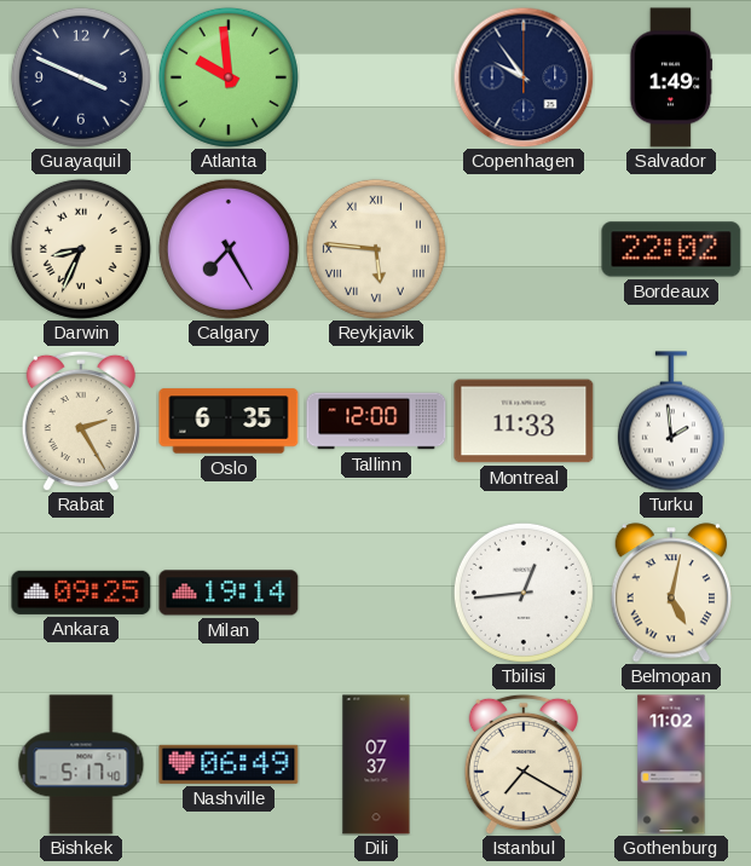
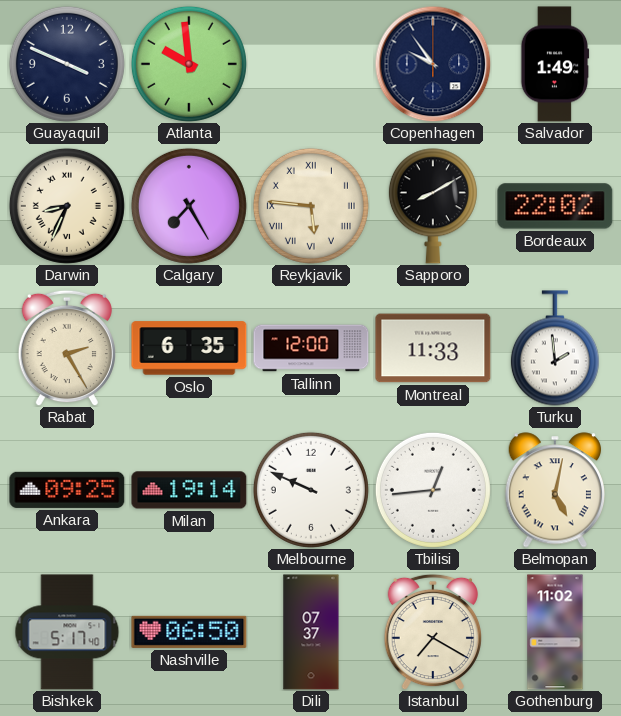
Sapporo: none -> 8:10 (433, 206)
Melbourne: none -> 9:49 (311, 490)
Nashville: 06:49 -> 06:50 (189, 632)
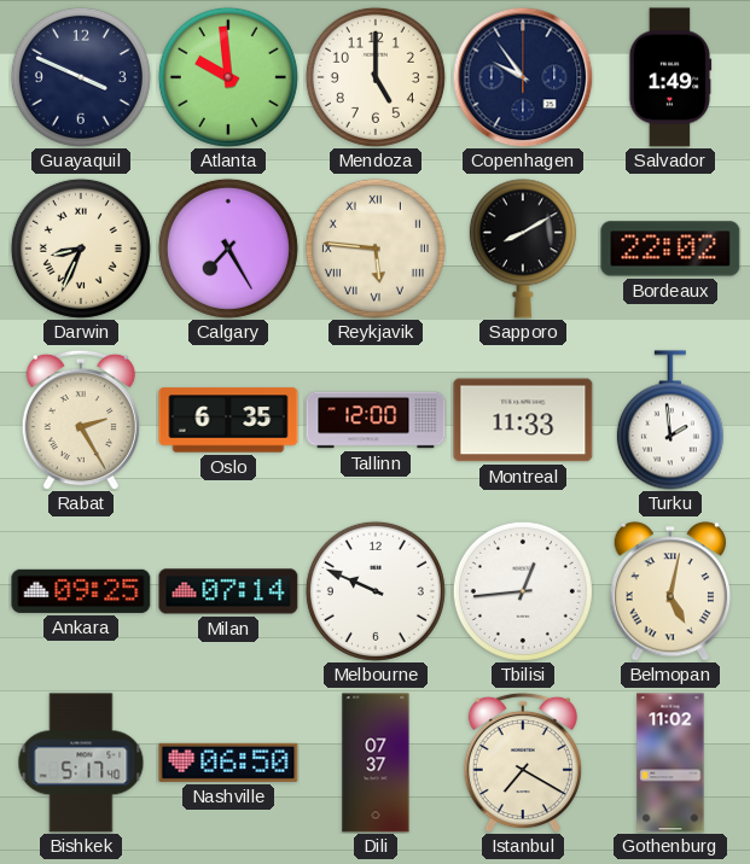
Mendoza: none -> 5:00 (376, 77)
Milan: 19:14 -> 07:14 (228, 591)
